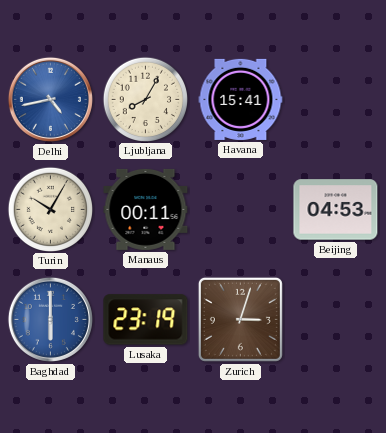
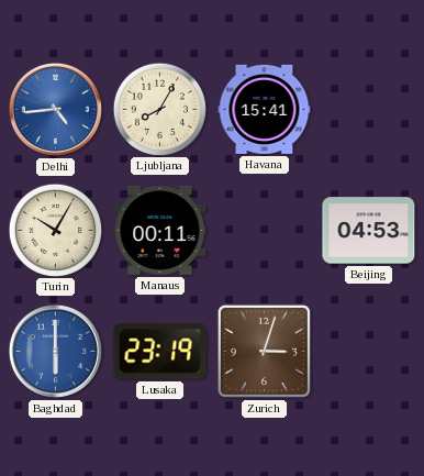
Delhi: 4:43 -> 4:44 (55, 109)
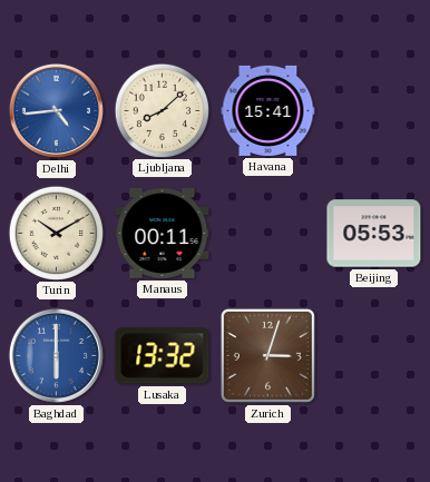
Ljubljana: 8:05 -> 8:08 (162, 110)
Turin: 10:05 -> 10:10 (56, 233)
Beijing: 04:53 -> 05:53 (374, 234)
Lusaka: 23:19 -> 13:32 (163, 356)
